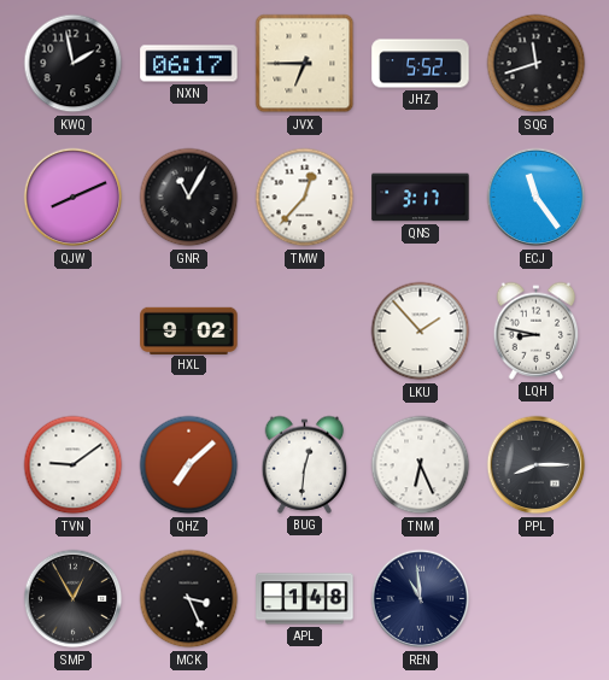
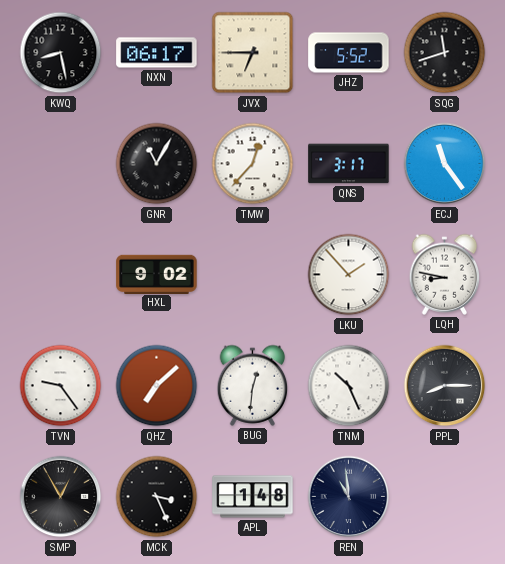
KWQ: 1:58 -> 8:28 (61, 53)
QJW: 8:11 -> none (74, 198)
TVN: 9:09 -> 9:24 (61, 386)
TNM: 6:26 -> 10:26 (349, 386)
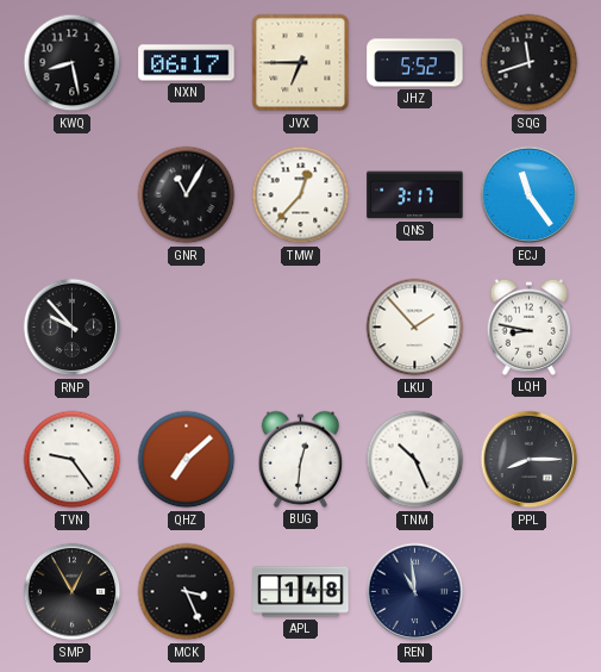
RNP: none -> 9:53 (73, 328)
HXL: 9:02 -> none (157, 274)
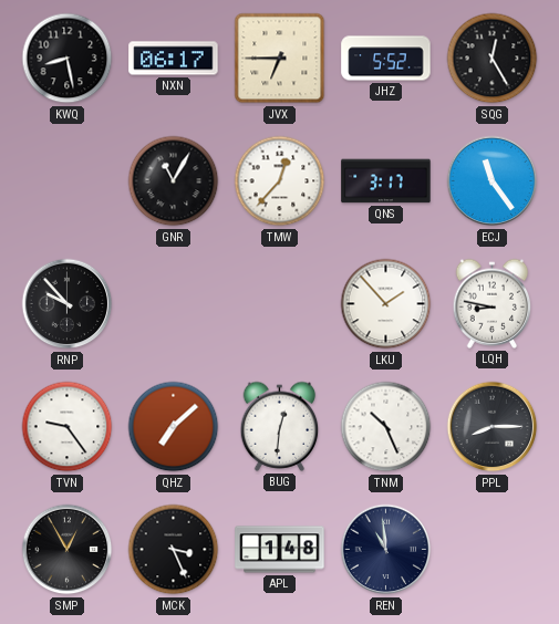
SQG: 11:42 -> 12:25 (493, 59)
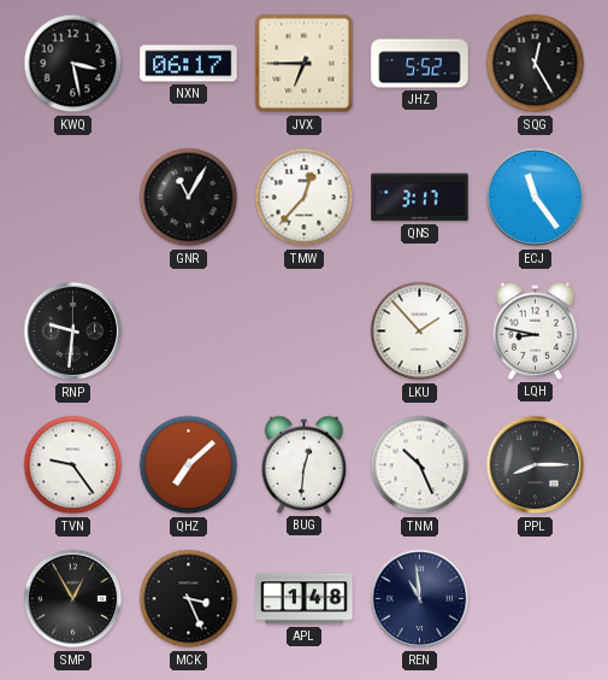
KWQ: 8:28 -> 3:28 (73, 64)
RNP: 9:53 -> 9:31 (73, 332)
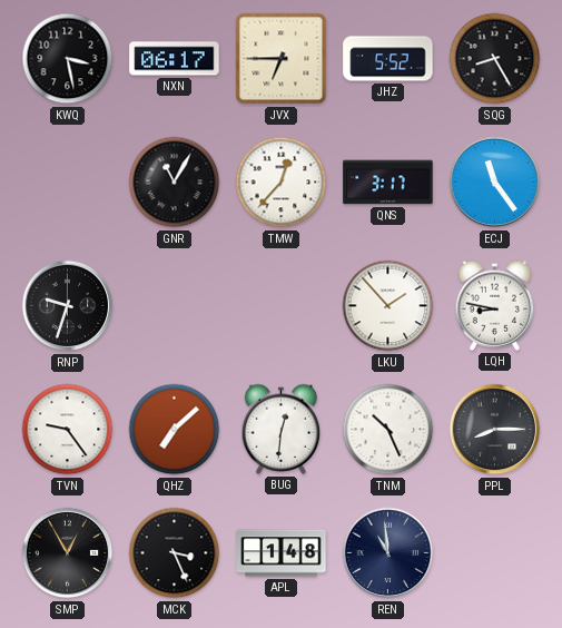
SQG: 12:25 -> 8:25 (495, 59)
RNP: 9:31 -> 9:33 (68, 306)
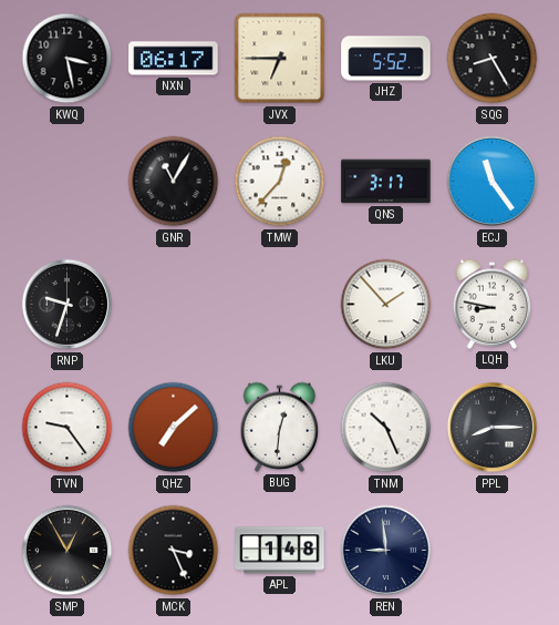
REN: 10:59 -> 8:59 (386, 551)
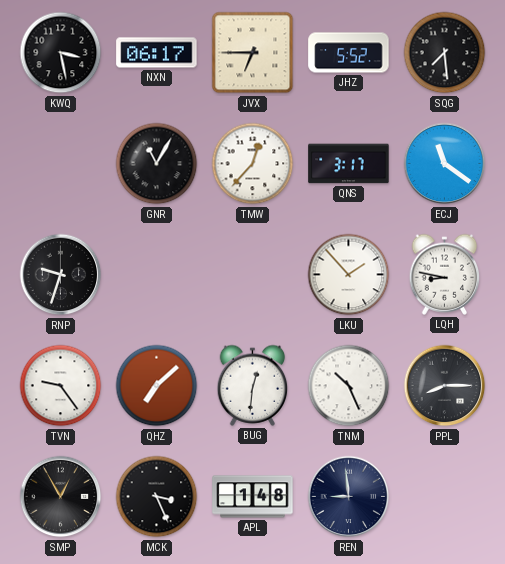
SQG: 8:25 -> 7:29 (445, 53)
ECJ: 11:24 -> 11:21 (445, 164)
